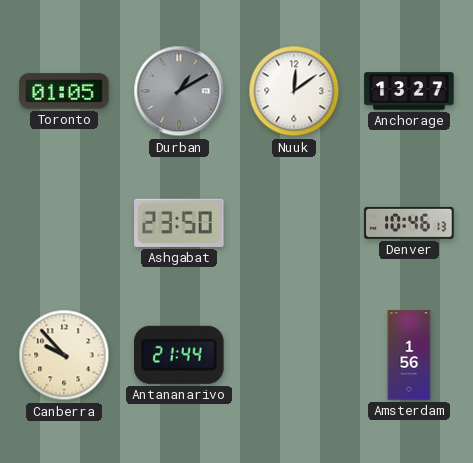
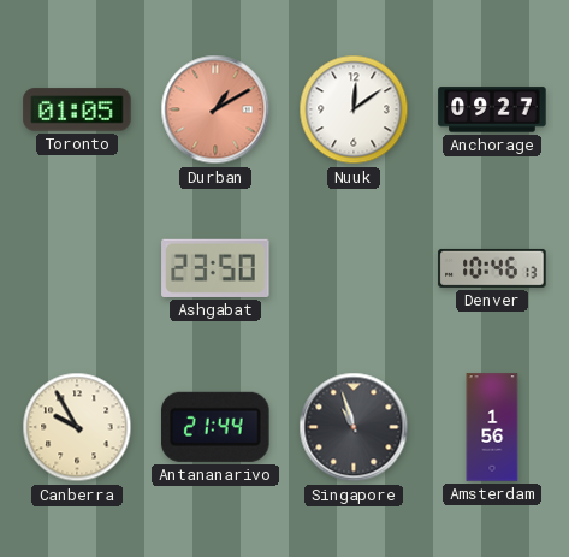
Durban dial: grey -> salmon (215, 109)
Anchorage: 13:27 -> 09:27 (492, 109)
Canberra: 9:53 -> 9:55 (77, 427)
Singapore: none -> 10:57 (354, 427)
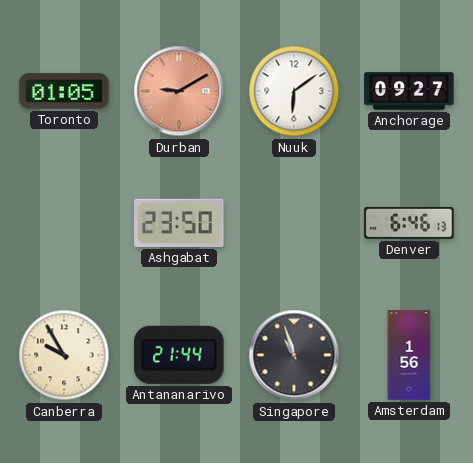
Durban: 1:10 -> 9:10 (179, 91)
Nuuk: 12:09 -> 6:09 (294, 91)
Denver: 10:46 -> 6:46 (409, 223)
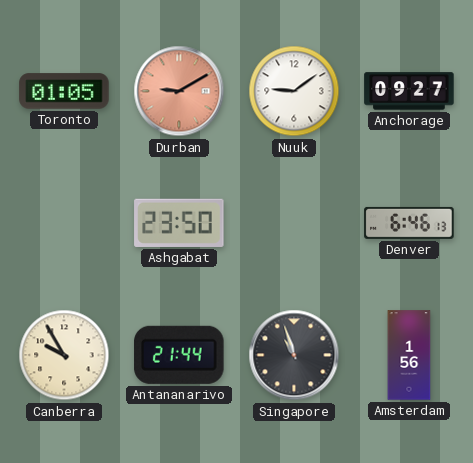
Nuuk: 6:09 -> 9:09 (294, 91)
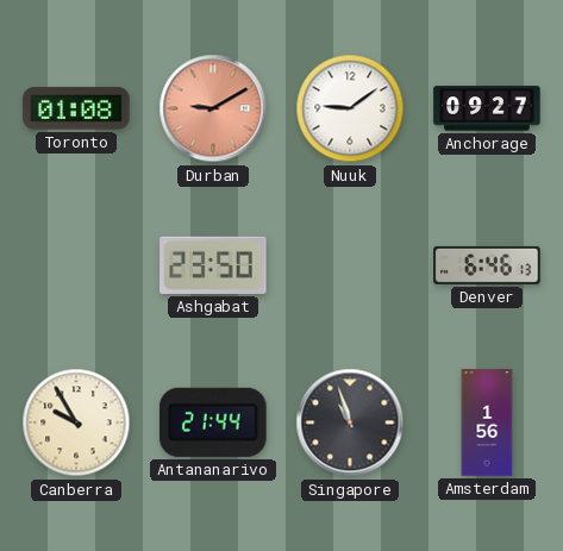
Toronto: 01:05 -> 01:08 (76, 108)
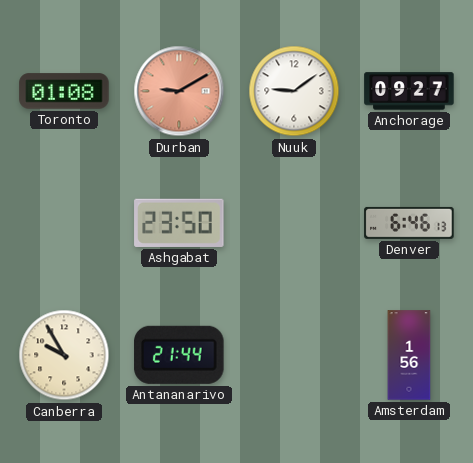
Singapore: 10:57 -> none (350, 422)
